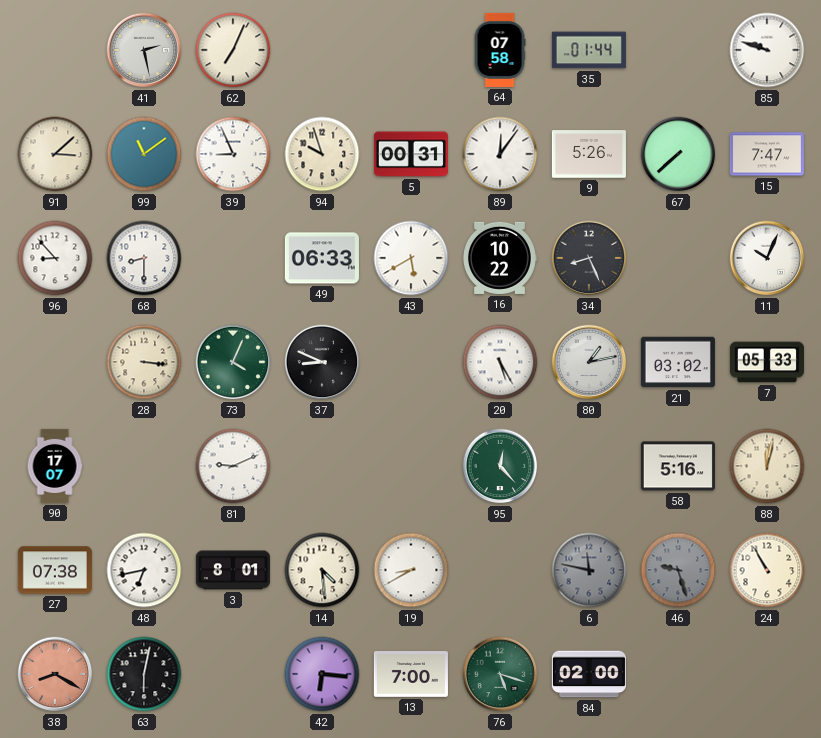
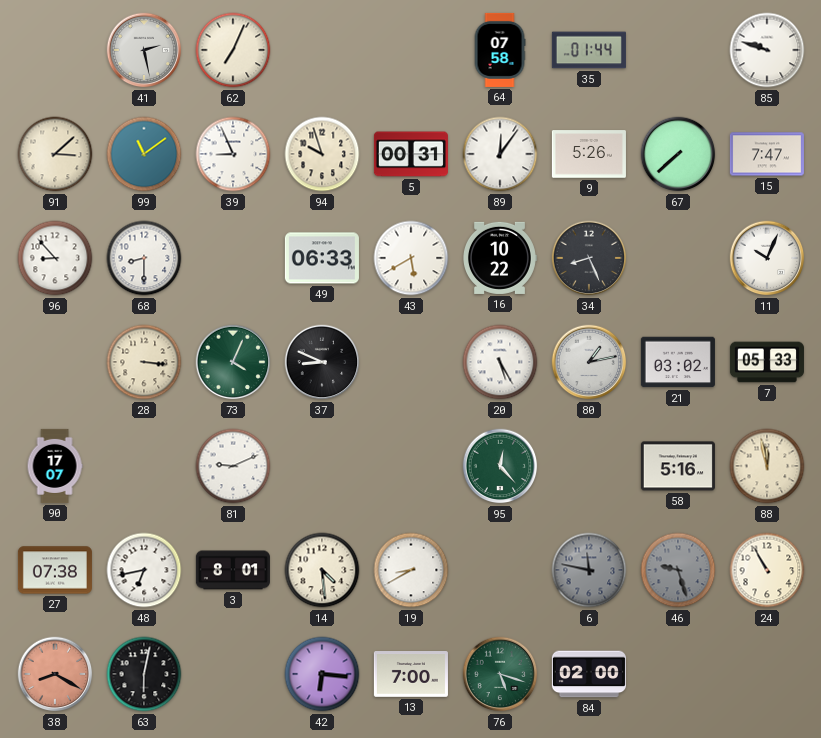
88: 12:02 -> 11:58 (767, 466)
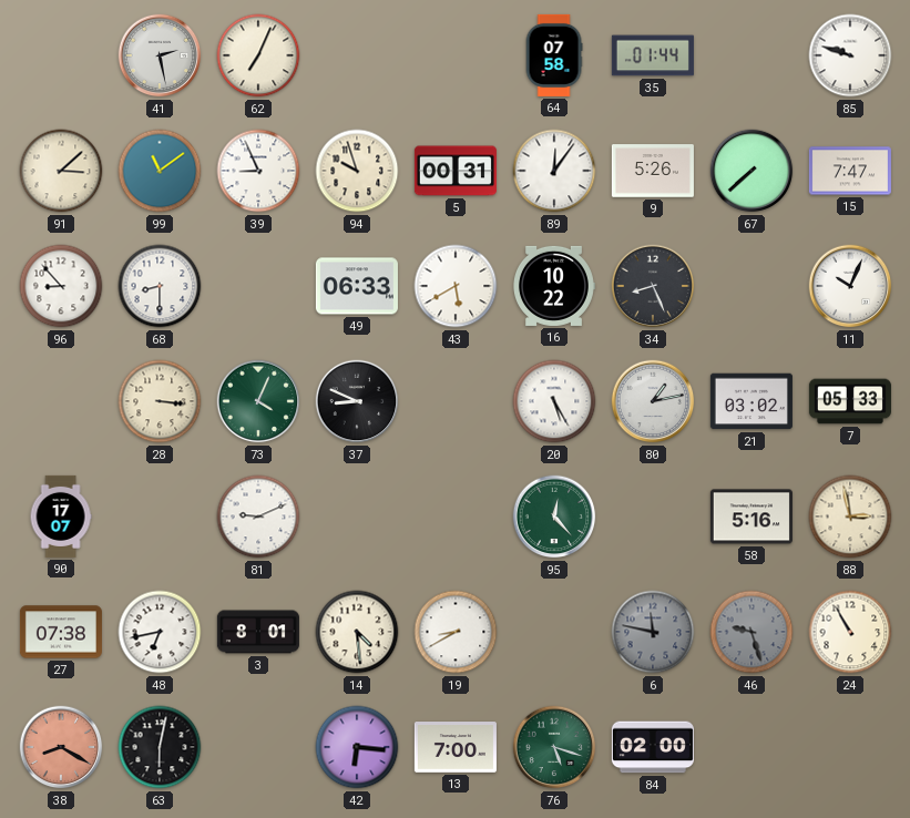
88: 11:58 -> 2:58 (850, 517)
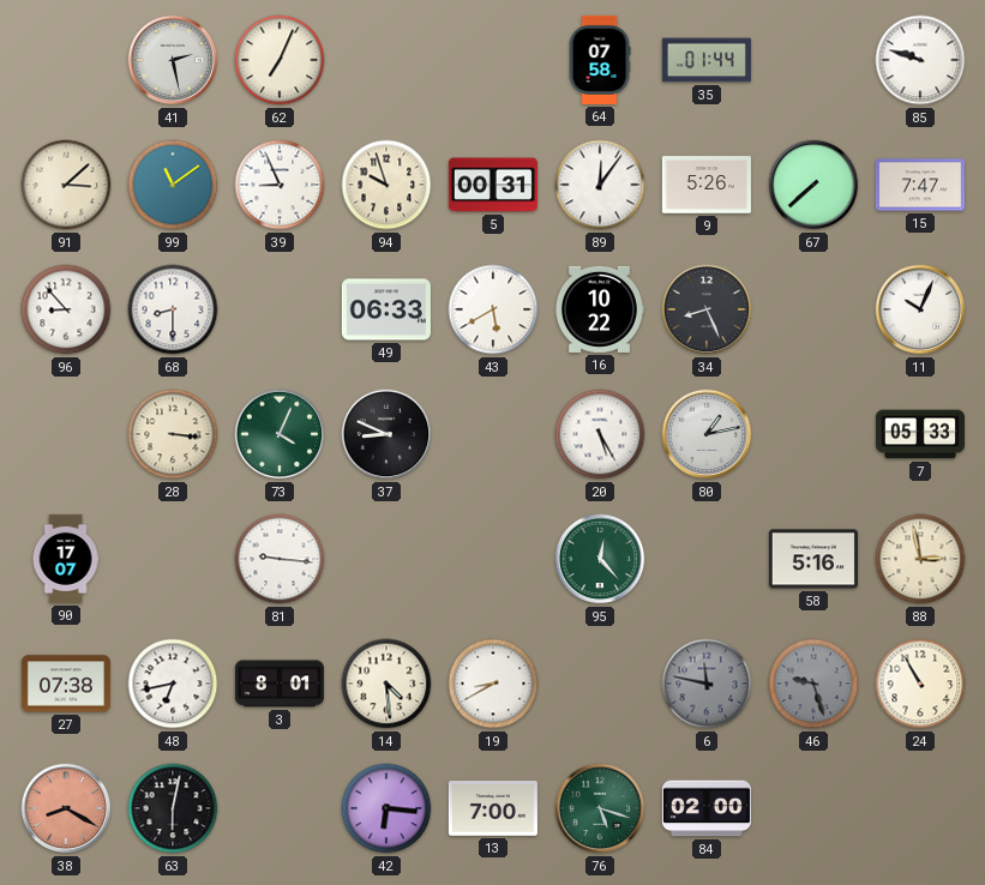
21: 03:02 -> none (751, 401)
81: 9:11 -> 9:16 (280, 559)
